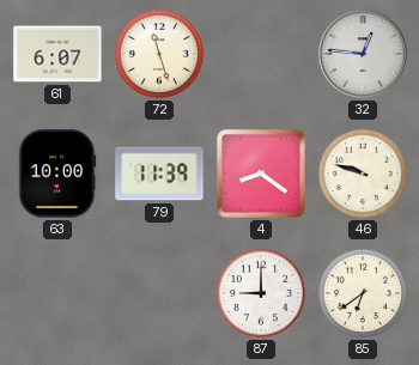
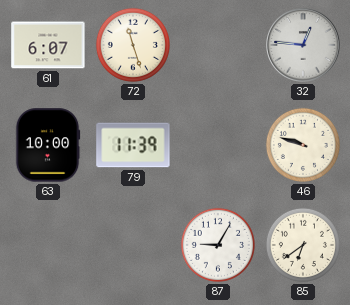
4: 8:21 -> none (261, 174)
87: 9:00 -> 9:05 (218, 245)
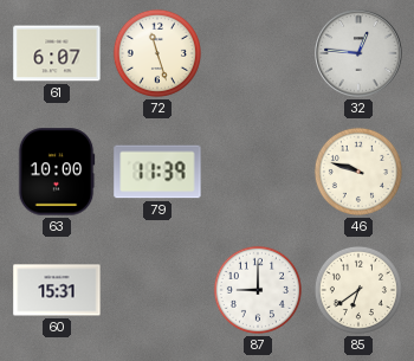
60: none -> 15:31 (57, 290)
87: 9:05 -> 9:00 (258, 290)
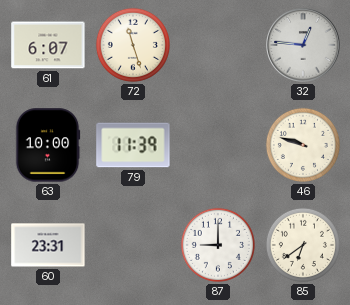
60: 15:31 -> 23:31 (48, 245)
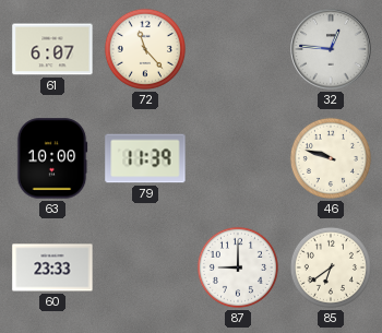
72: 11:27 -> 11:23 (145, 49)
60: 23:31 -> 23:33 (52, 267)
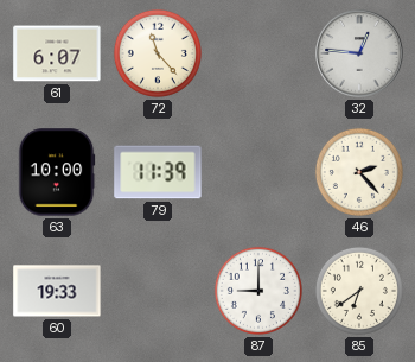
46: 9:48 -> 2:23 (359, 172)
60: 23:33 -> 19:33 (57, 291)
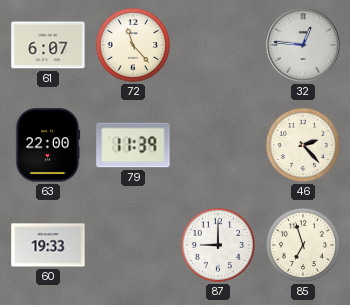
63: 10:00 -> 22:00 (48, 145)
85: 6:39 -> 6:57 (303, 245)
